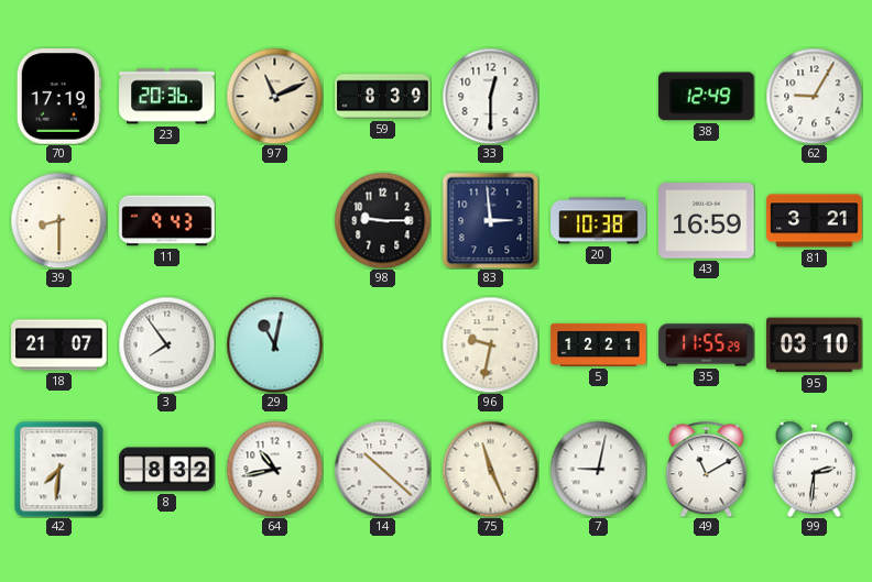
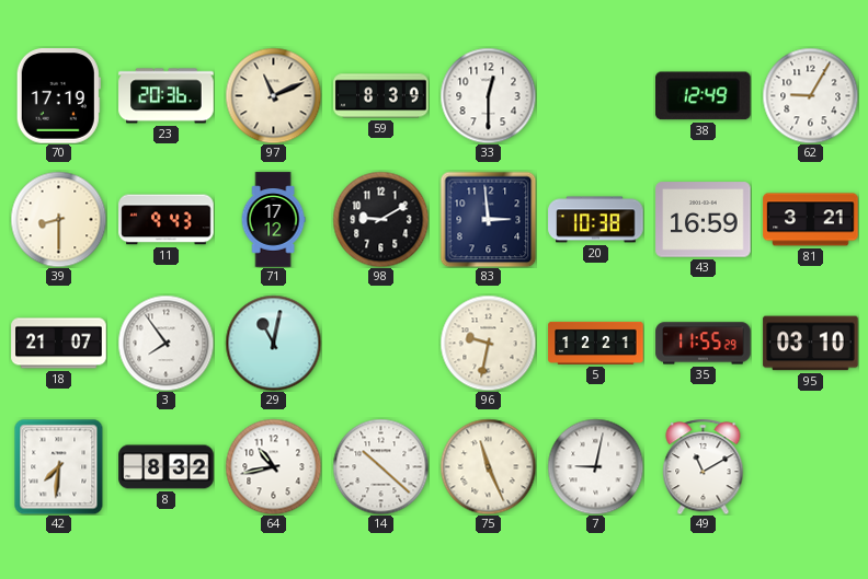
71: none -> 17:12 (273, 220)
98: 9:15 -> 9:10 (380, 219)
99: 2:31 -> none (815, 469)
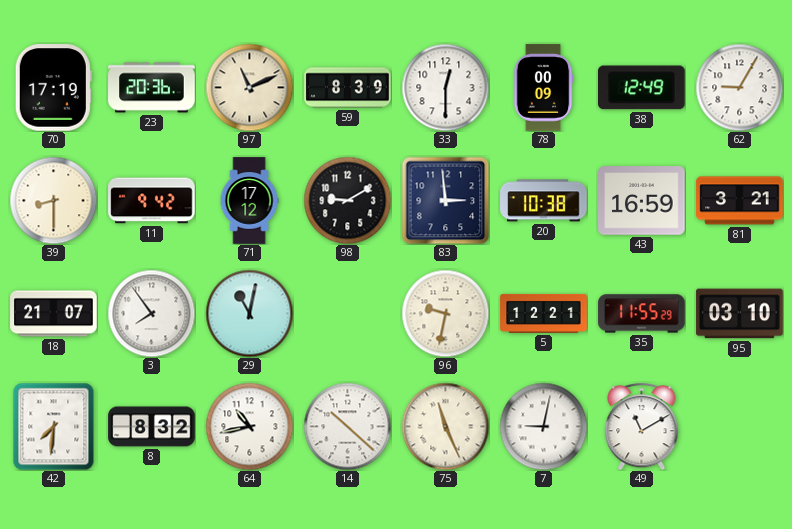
78: none -> 00:09 (543, 88)
11: 9:43 -> 9:42 (152, 201)
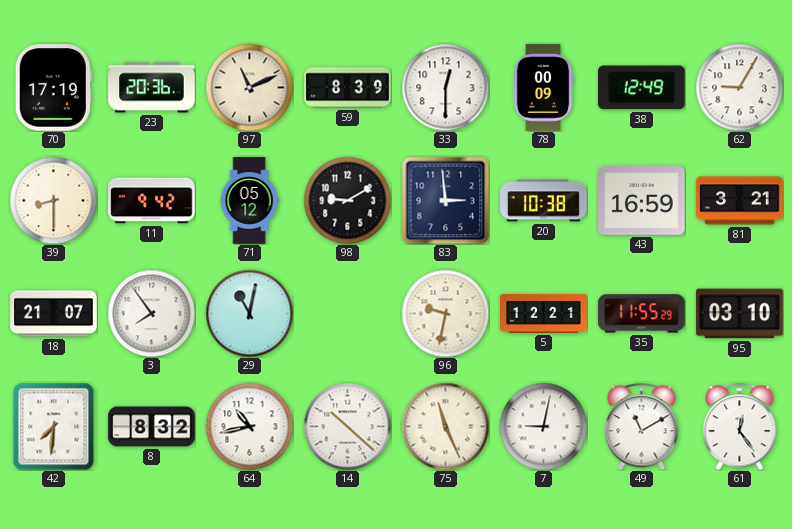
71: 17:12 -> 05:12 (249, 201)
61: none -> 12:24 (740, 426)
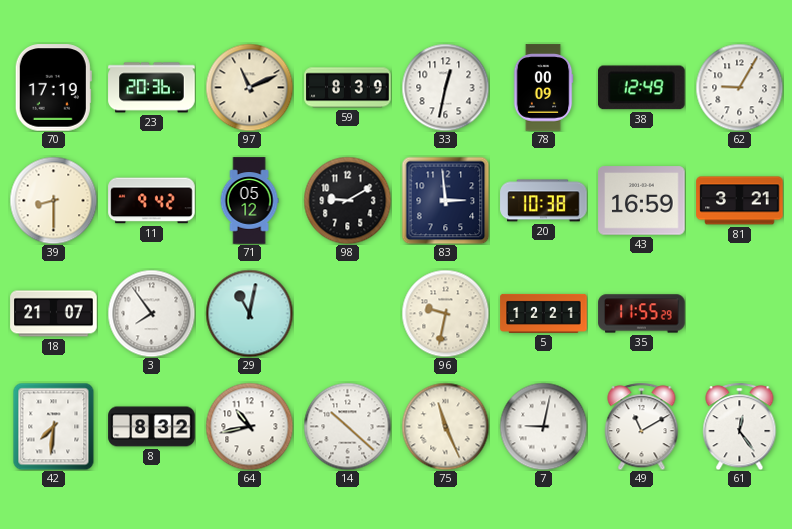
33: 12:30 -> 12:32 (445, 87)
95: 03:10 -> none (740, 314)
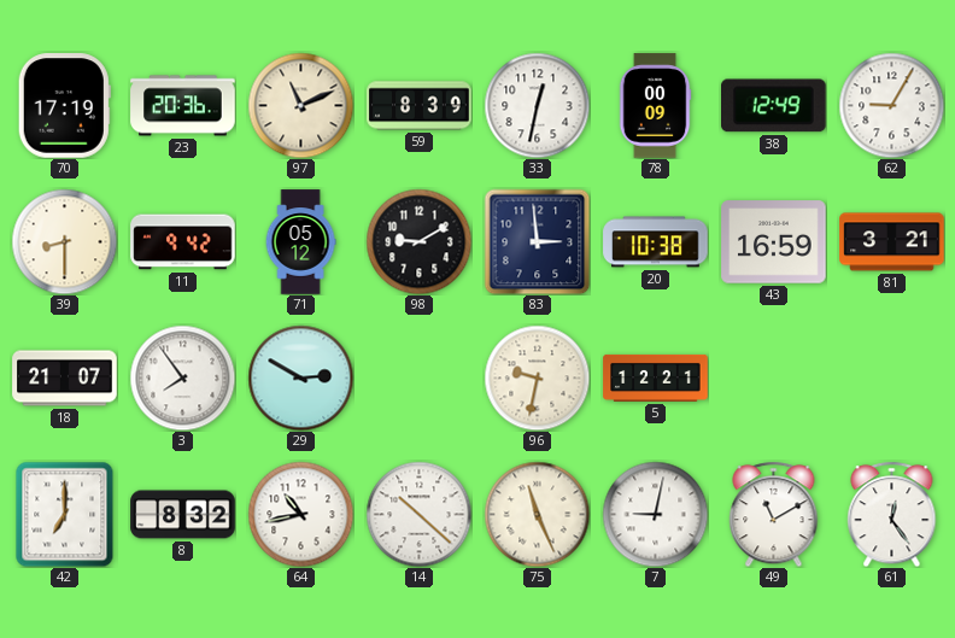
29: 11:02 -> 2:50 (300, 377)
35: 11:55 -> none (642, 314)
42: 7:31 -> 7:00 (65, 514)
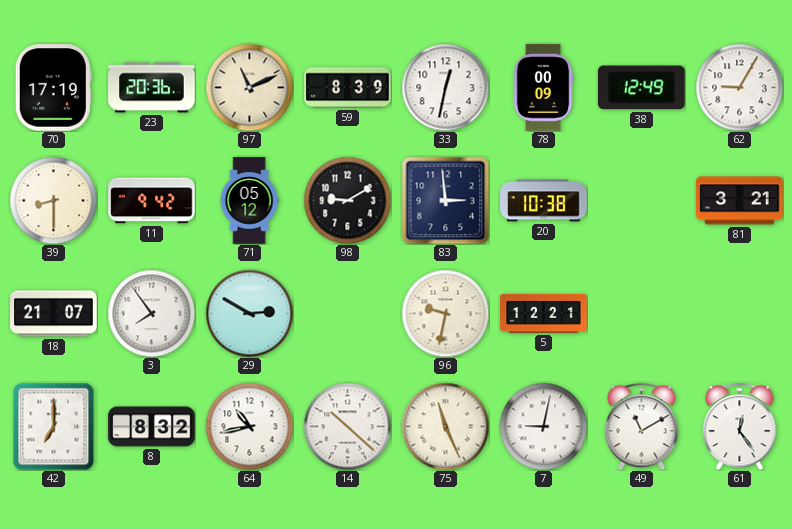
43: 16:59 -> none (774, 242)
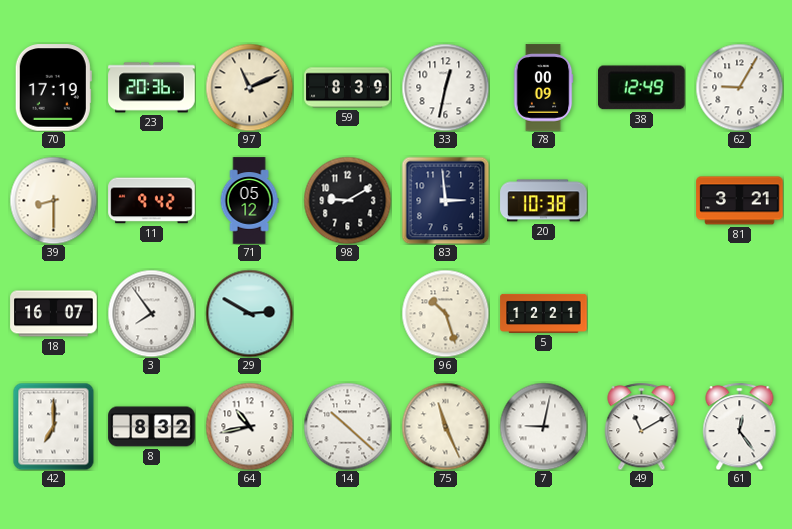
18: 21:07 -> 16:07 (54, 314)
96: 9:32 -> 10:27 (445, 313)
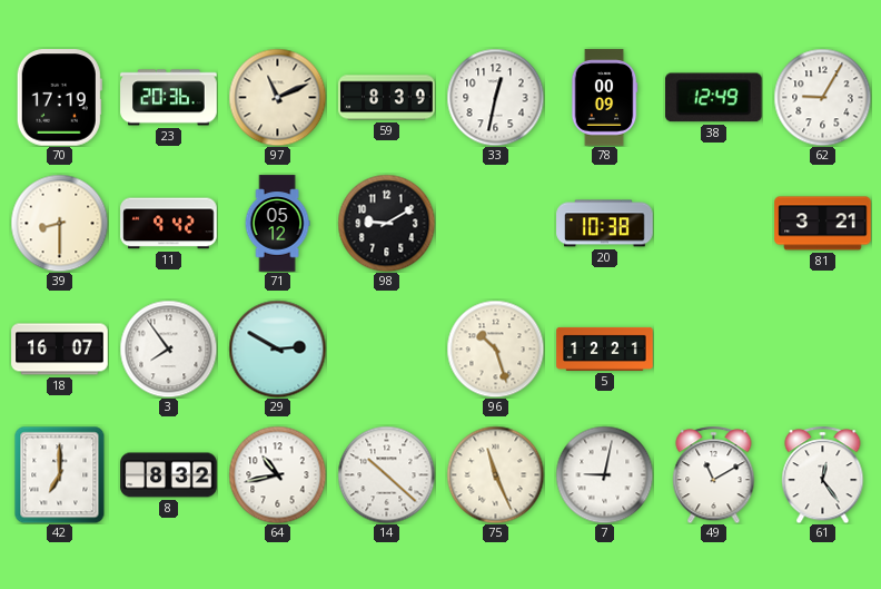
83: 2:59 -> none (445, 200)
